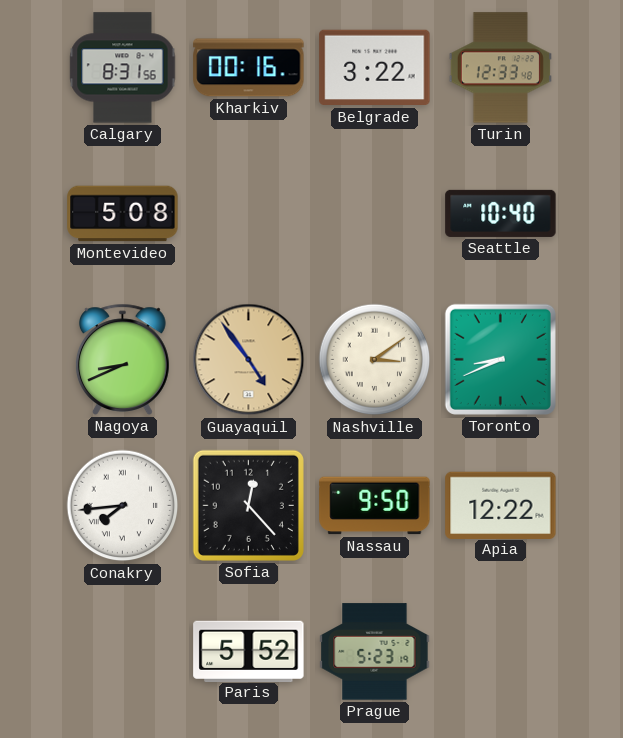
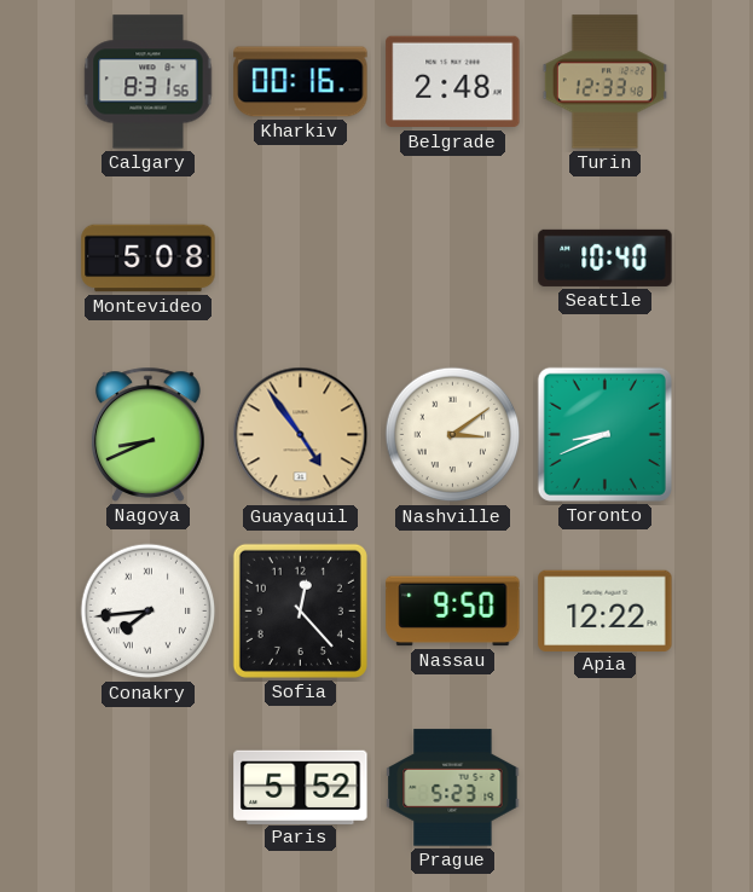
Belgrade: 3:22 -> 2:48 (453, 82)
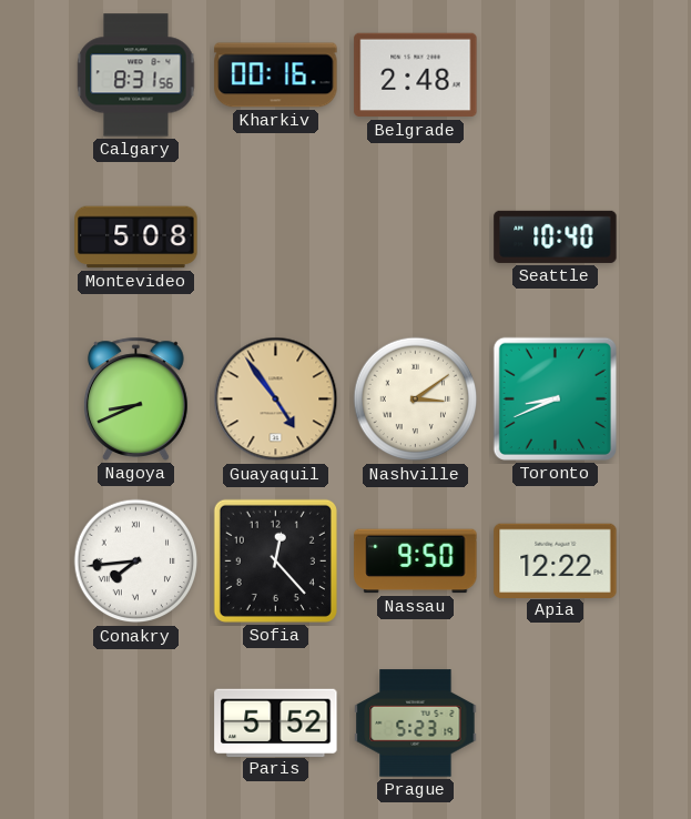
Turin: 12:33 -> none (604, 82)
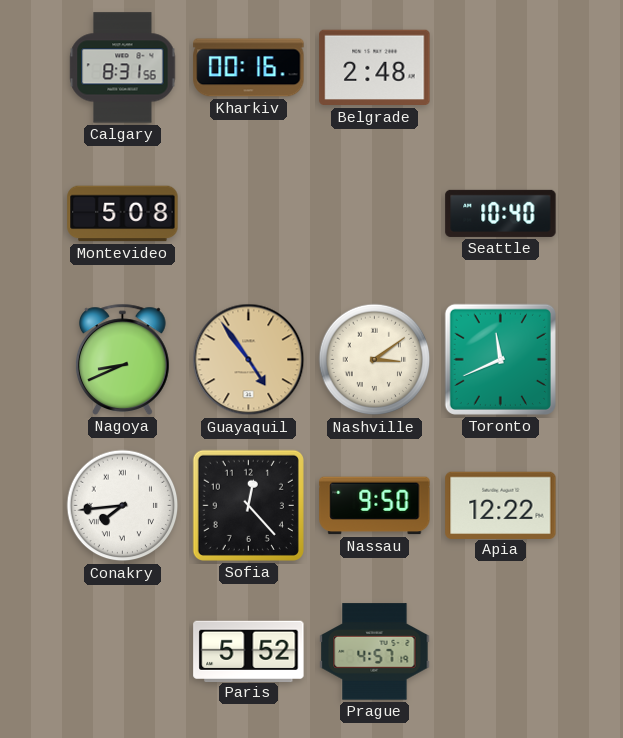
Toronto: 8:41 -> 11:41 (500, 359)
Prague: 5:23 -> 4:57 (375, 652)
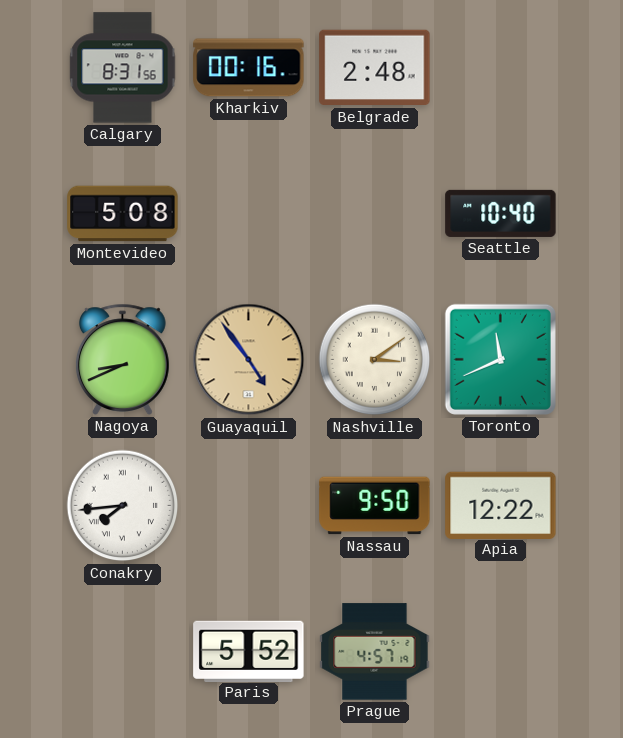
Sofia: 12:23 -> none (248, 505)
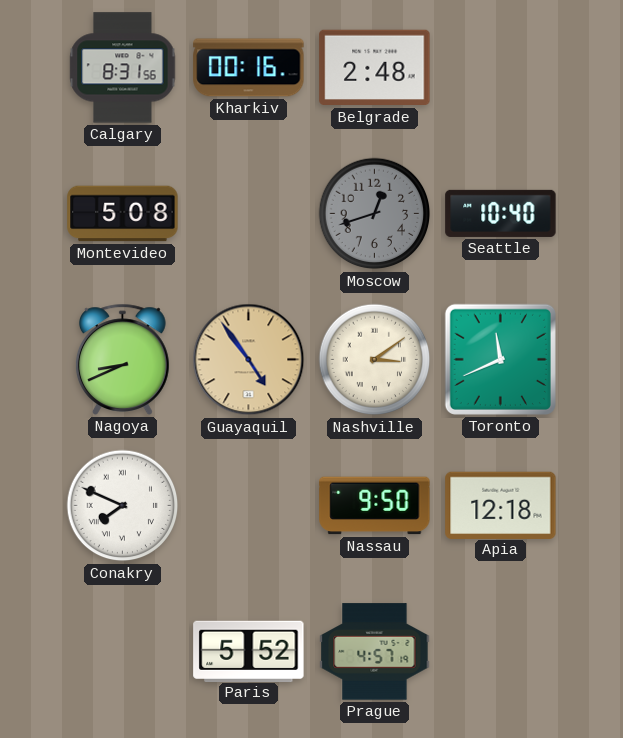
Moscow: none -> 12:42 (375, 214)
Conakry: 7:44 -> 7:49 (123, 506)
Apia: 12:22 -> 12:18 (501, 505)
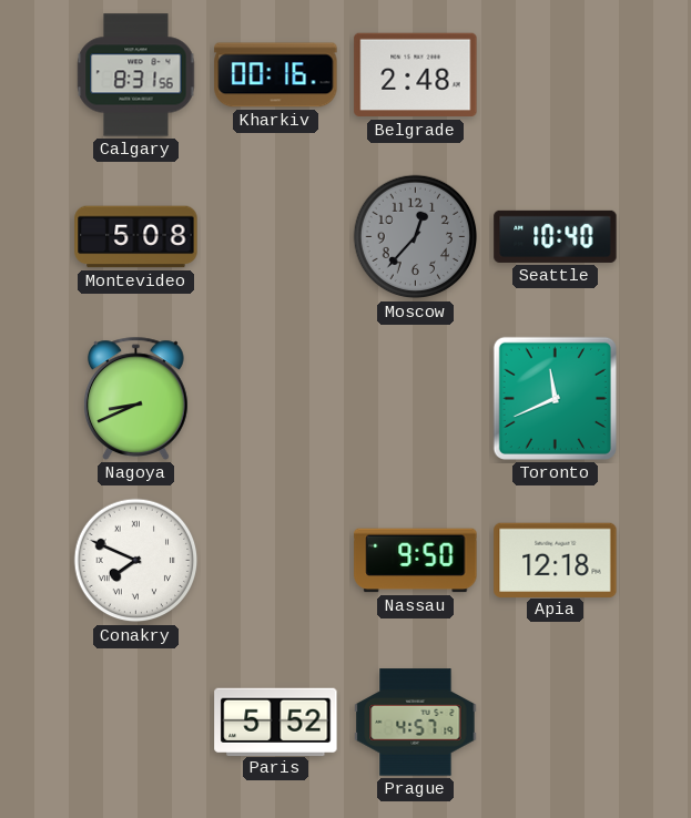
Moscow: 12:42 -> 12:37 (416, 237)
Guayaquil: 4:54 -> none (249, 360)
Nashville: 3:09 -> none (375, 360)
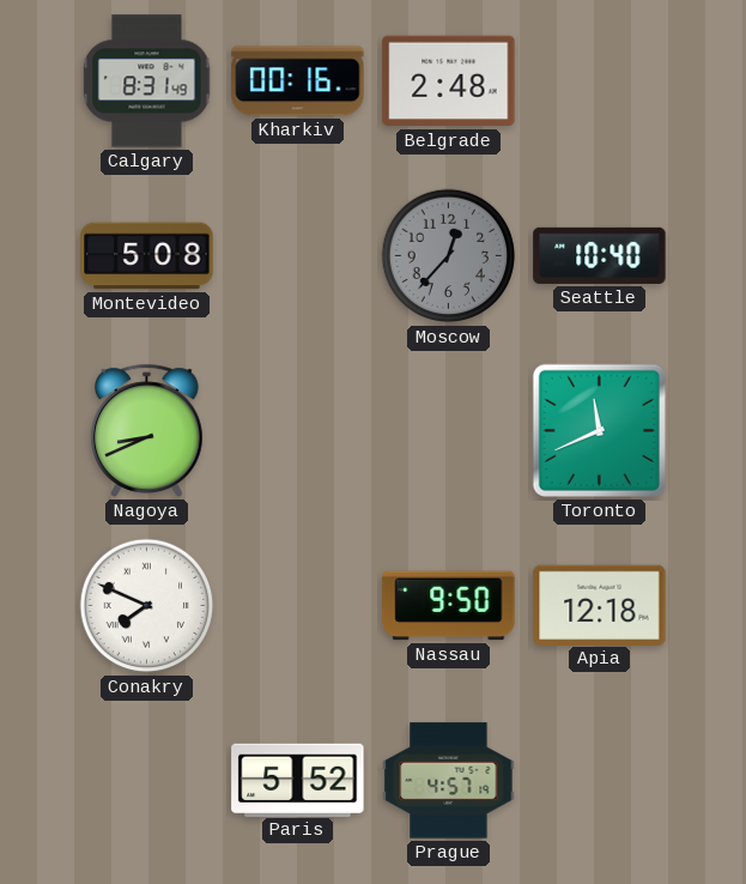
Calgary: 8:31:56 -> 8:31:49 (147, 81)
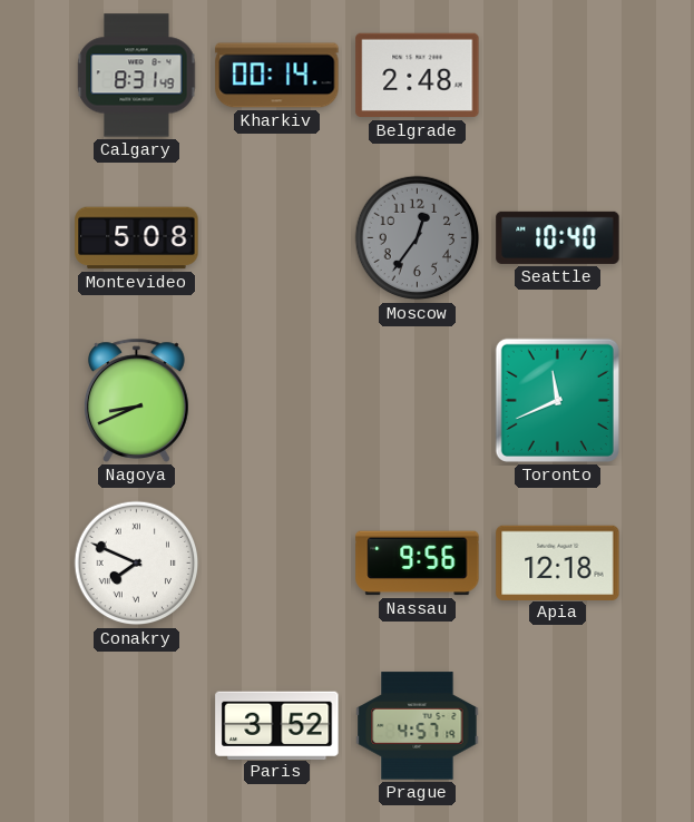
Kharkiv: 00:16 -> 00:14 (277, 76)
Moscow: 12:37 -> 12:36 (418, 238)
Nassau: 9:50 -> 9:56 (418, 564)
Paris: 5:52 -> 3:52 (277, 725)
